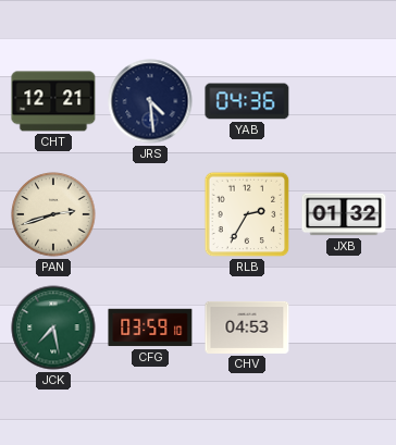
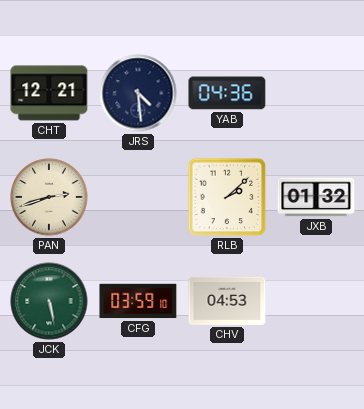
RLB: 2:35 -> 2:08 (227, 197)
JCK: 7:28 -> 5:28 (49, 301)
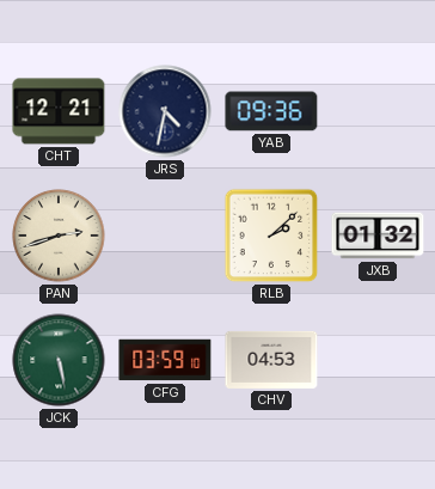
JRS: 4:29 -> 4:32 (165, 111)
YAB: 04:36 -> 09:36 (271, 111)
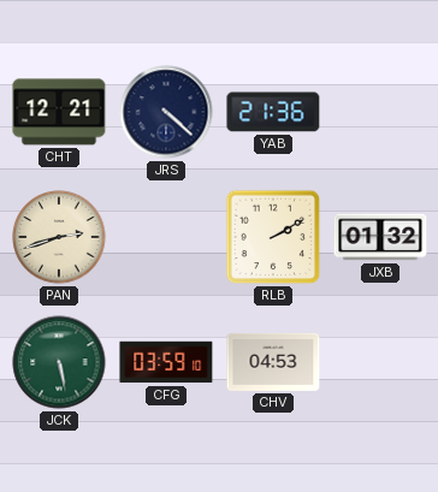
JRS: 4:32 -> 4:22 (166, 112)
YAB: 09:36 -> 21:36 (273, 112)
RLB: 2:08 -> 2:10 (273, 237)
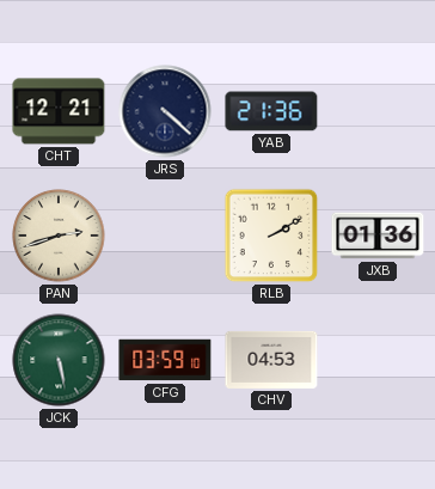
JXB: 01:32 -> 01:36 (378, 236)
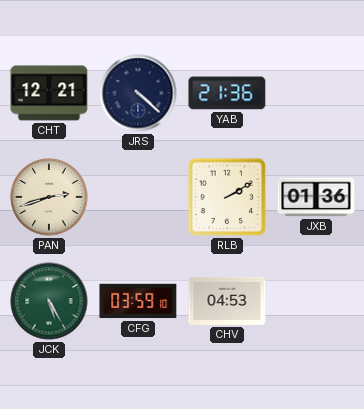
JCK: 5:28 -> 5:25 (49, 301)
